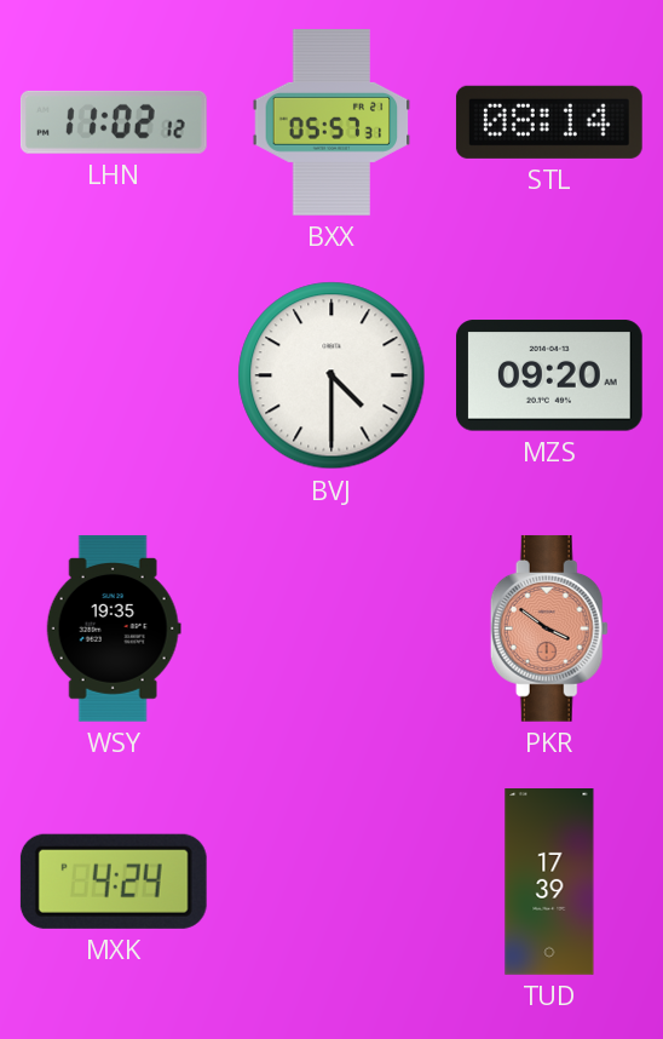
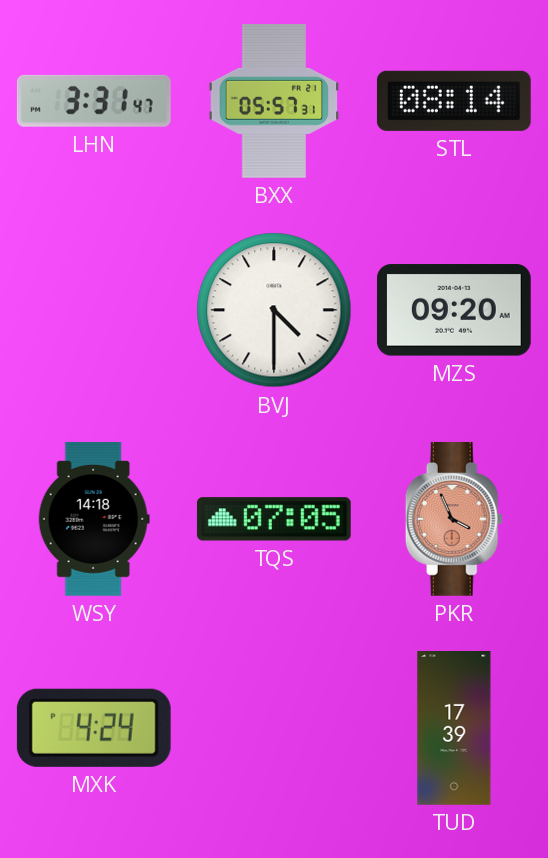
LHN: 11:02 -> 3:31 (94, 101)
WSY: 19:35 -> 14:18 (94, 519)
TQS: none -> 07:05 (274, 519)
PKR: 3:51 -> 3:56 (454, 519)
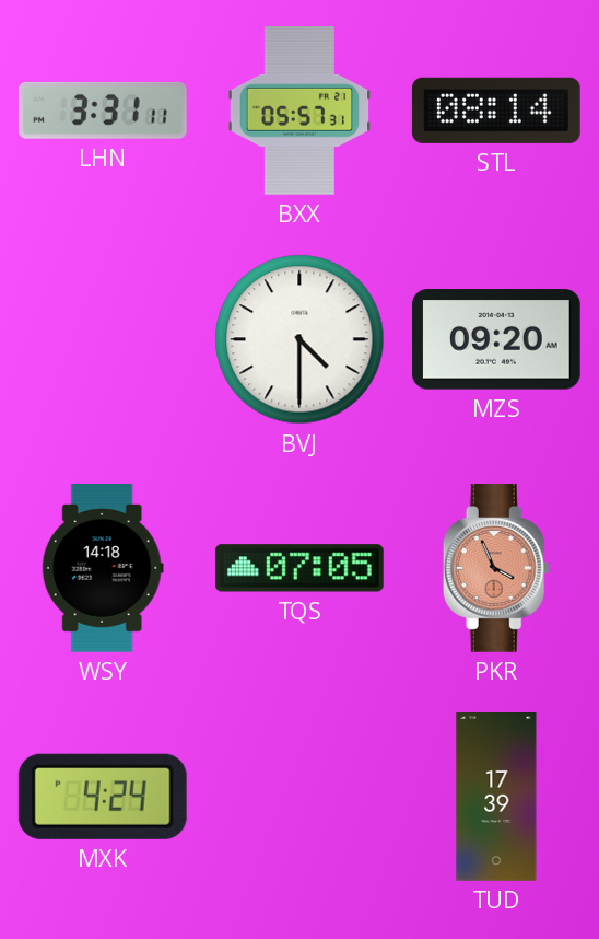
LHN: 3:31:47 -> 3:31:11 (103, 111)
